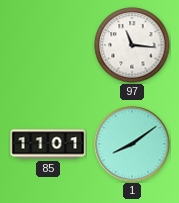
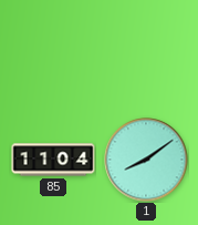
97: 11:16 -> none (132, 45)
85: 11:01 -> 11:04 (53, 160)
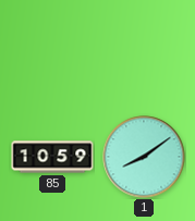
85: 11:04 -> 10:59 (52, 157)
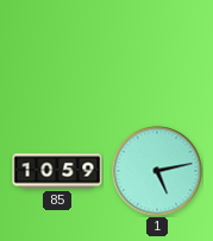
1: 8:09 -> 5:13 (157, 171)
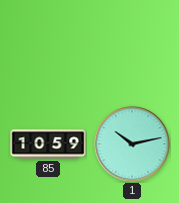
1: 5:13 -> 10:13 (132, 144)
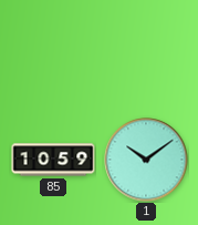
1: 10:13 -> 10:09 (146, 160)
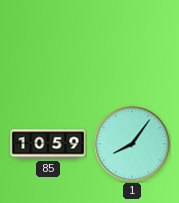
1: 10:09 -> 8:06 (132, 144)
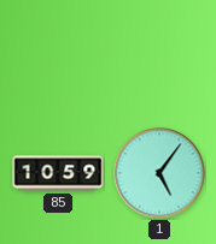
1: 8:06 -> 5:06 (159, 173)
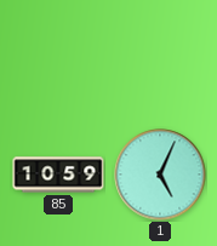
1: 5:06 -> 5:04 (160, 175)
